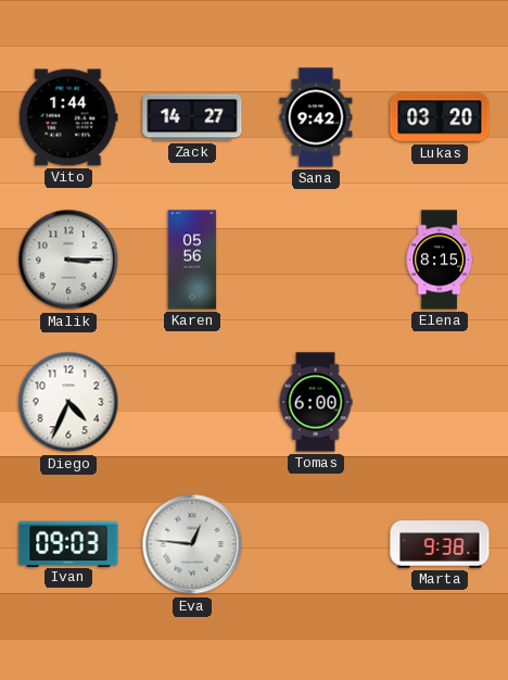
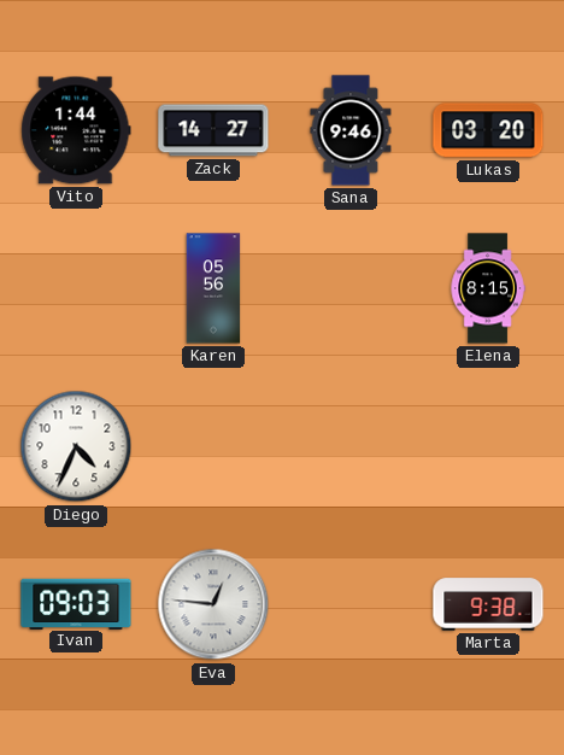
Sana: 9:42 -> 9:46 (351, 130)
Malik: 3:15 -> none (68, 260)
Tomas: 6:00 -> none (316, 402)
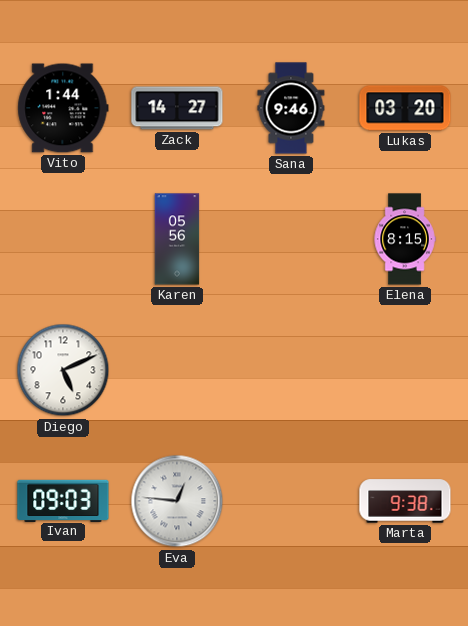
Diego: 4:34 -> 5:11 (63, 370)
